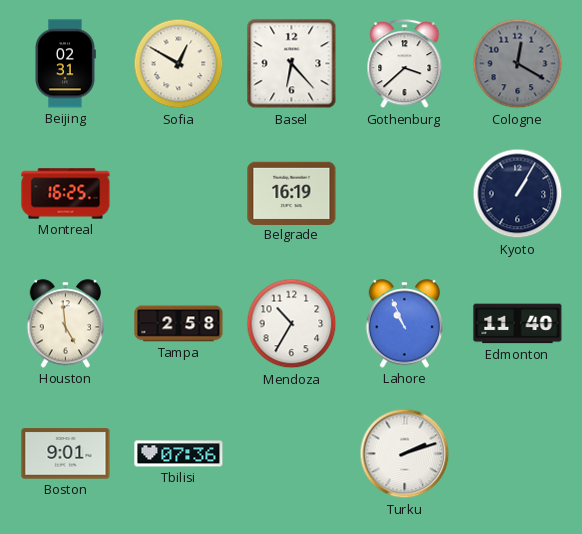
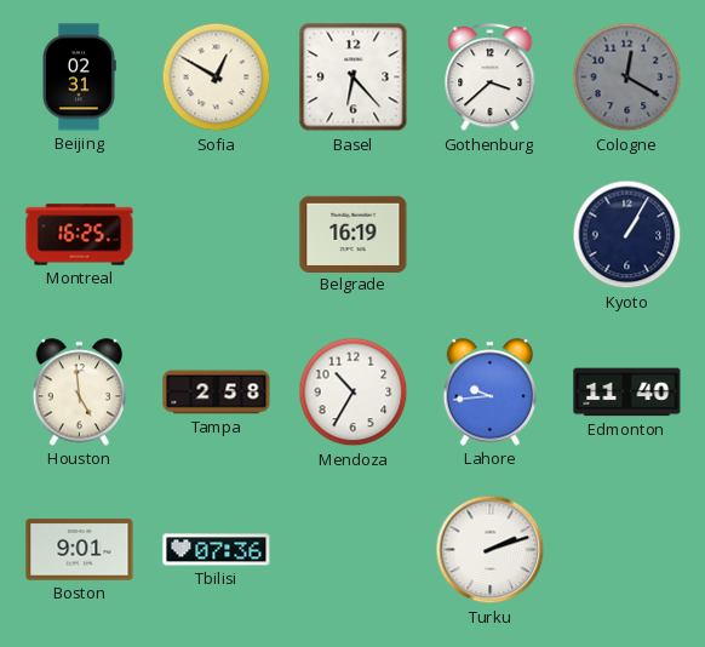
Lahore: 10:56 -> 9:44 (491, 393)
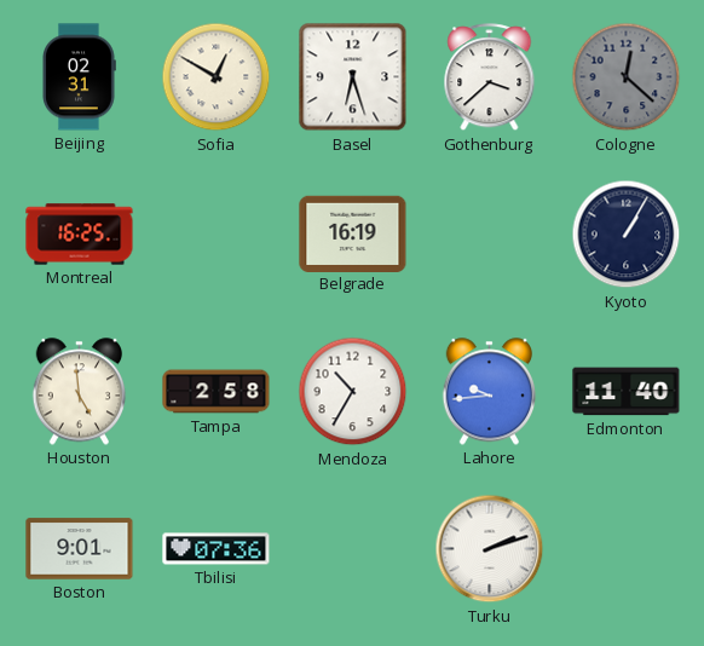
Basel: 6:23 -> 6:27 (353, 77)
Cologne: 12:20 -> 12:22 (627, 77)
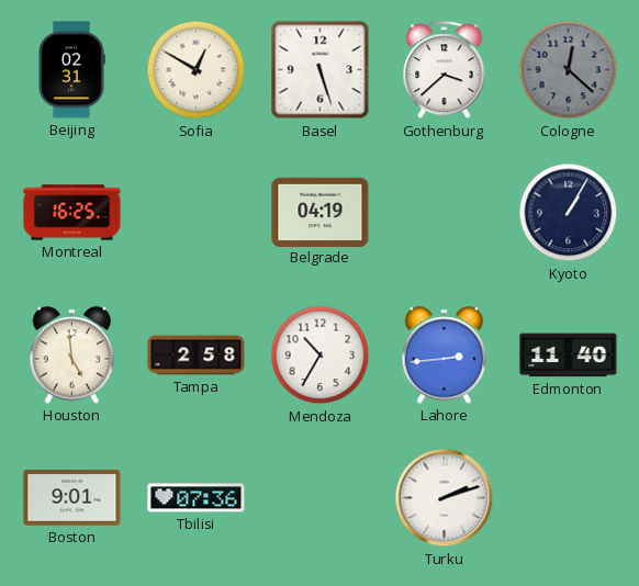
Basel: 6:27 -> 5:27 (321, 70)
Belgrade: 16:19 -> 04:19 (321, 212)
Lahore: 9:44 -> 2:44 (445, 356)
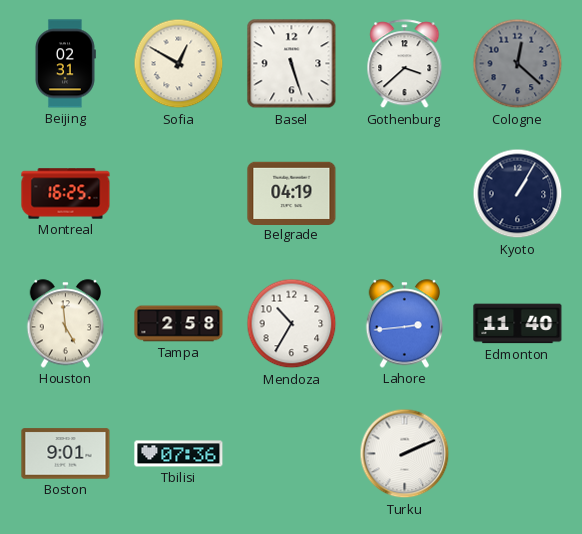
Turku: 2:12 -> 2:11 (405, 454)
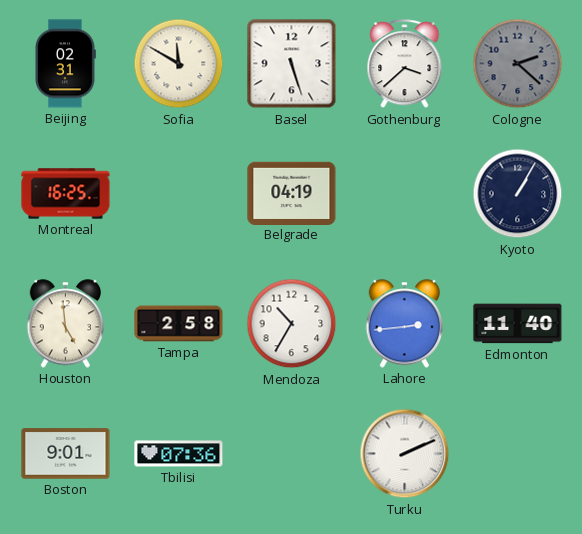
Sofia: 12:50 -> 11:50 (179, 64)
Cologne: 12:22 -> 2:22 (518, 64)
